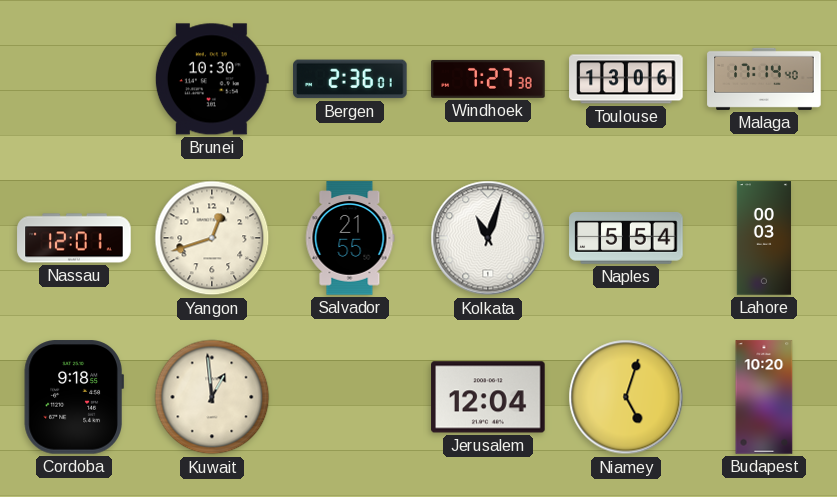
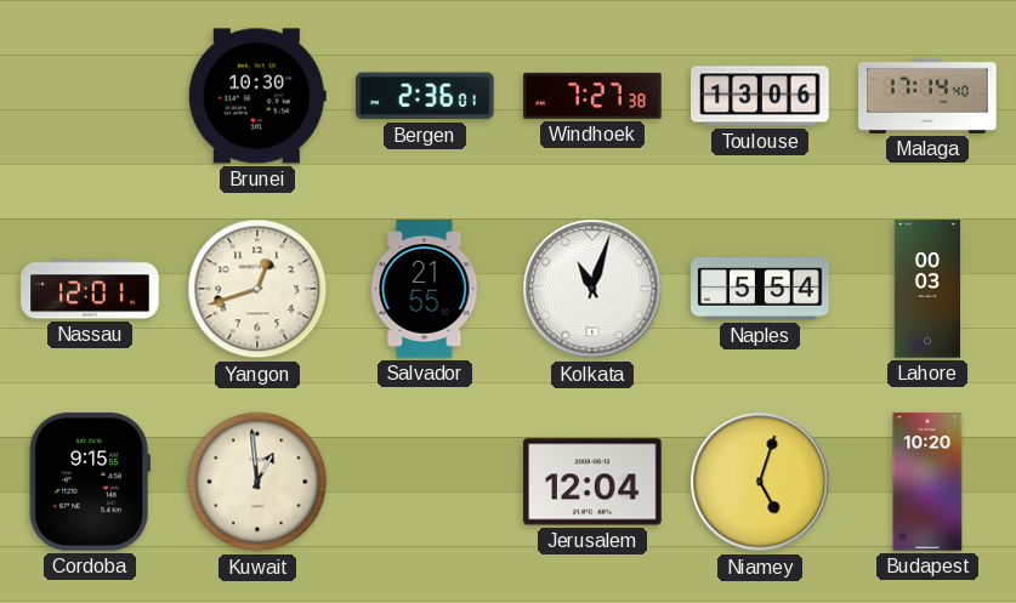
Cordoba: 9:18 -> 9:15 (90, 482)
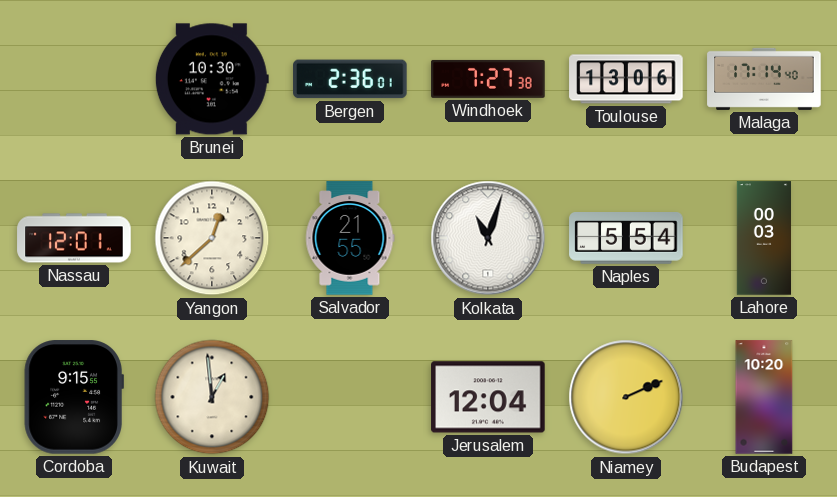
Yangon: 12:42 -> 12:38 (212, 238)
Niamey: 5:03 -> 2:11 (626, 397)
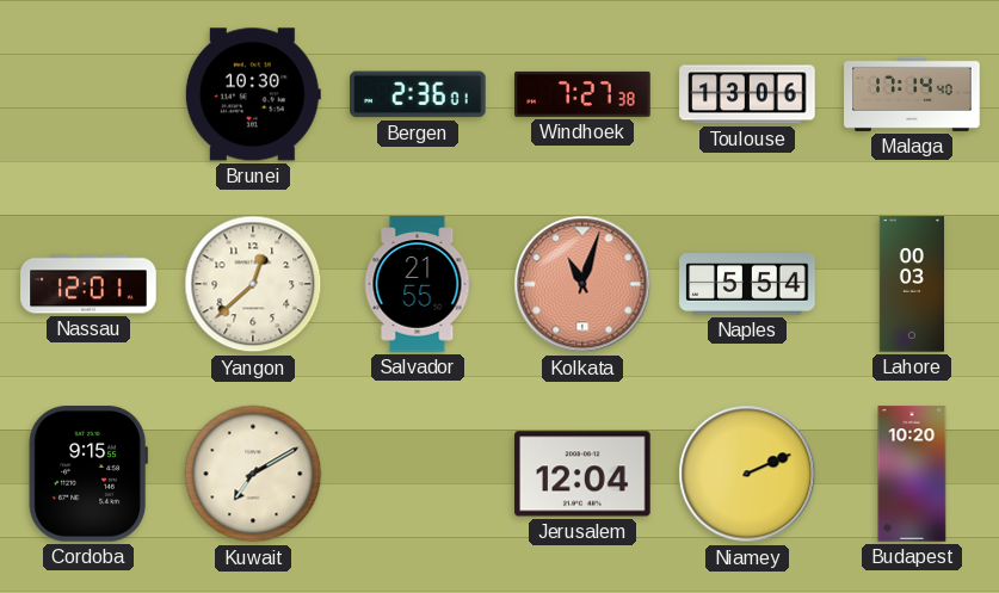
Kolkata dial: white -> salmon (582, 284)
Kuwait: 12:59 -> 7:10 (253, 474)
